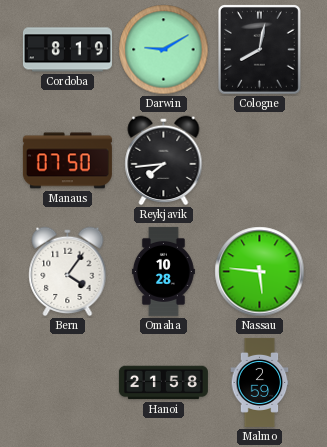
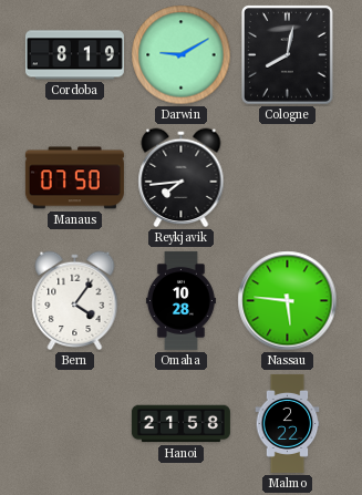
Malmo: 2:59 -> 2:22 (288, 423)
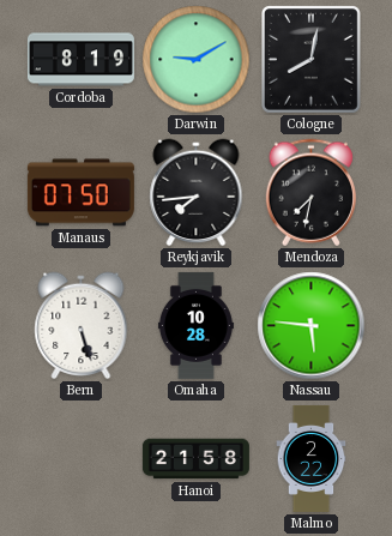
Mendoza: none -> 7:32 (310, 193)
Bern: 4:06 -> 5:27 (82, 326)
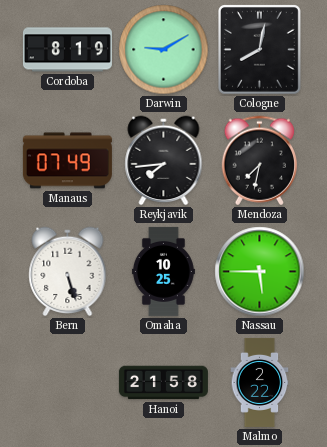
Manaus: 07:50 -> 07:49 (67, 161)
Omaha: 10:28 -> 10:25 (163, 271)
Nassau: 5:46 -> 5:45 (260, 272)
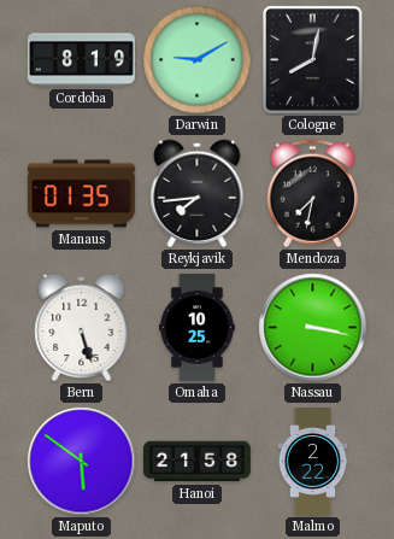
Manaus: 07:49 -> 01:35 (81, 194)
Nassau: 5:45 -> 3:17 (313, 328)
Maputo: none -> 5:51 (82, 462)
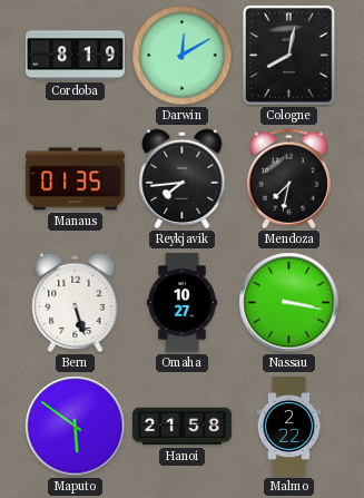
Darwin: 9:10 -> 12:10 (183, 56)
Omaha: 10:25 -> 10:27 (181, 302)
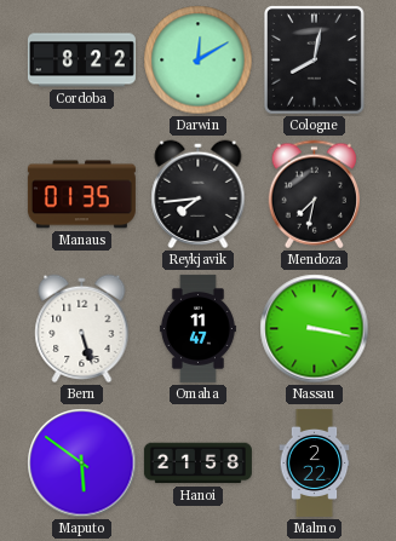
Cordoba: 8:19 -> 8:22 (81, 61)
Omaha: 10:27 -> 11:47 (197, 328)
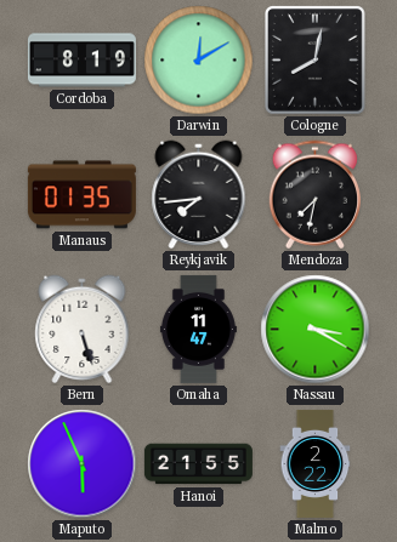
Cordoba: 8:22 -> 8:19 (81, 61)
Nassau: 3:17 -> 3:20 (316, 330)
Maputo: 5:51 -> 5:56 (83, 464)
Hanoi: 21:58 -> 21:55 (198, 464)
